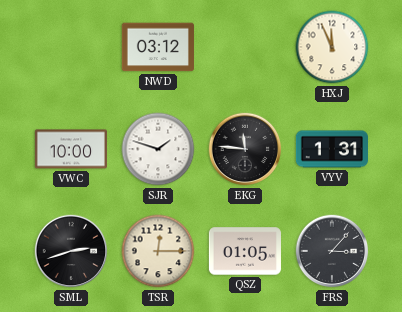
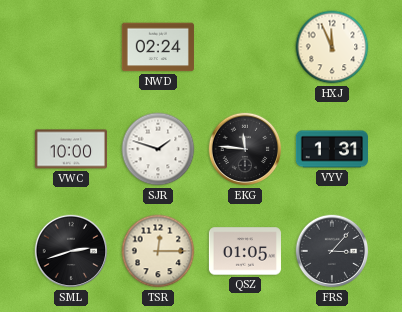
NWD: 03:12 -> 02:24 (158, 47)
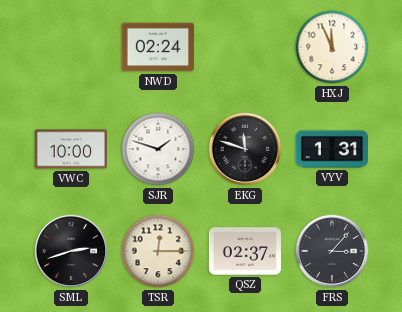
EKG: 11:46 -> 11:48 (245, 149)
QSZ: 01:05 -> 02:37 (245, 251)
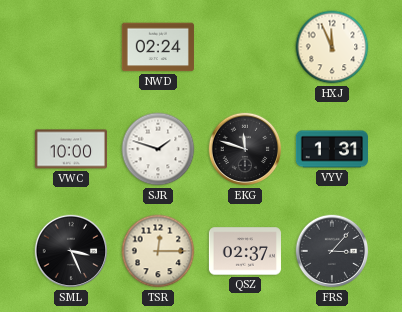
SML: 2:42 -> 3:26 (71, 251)
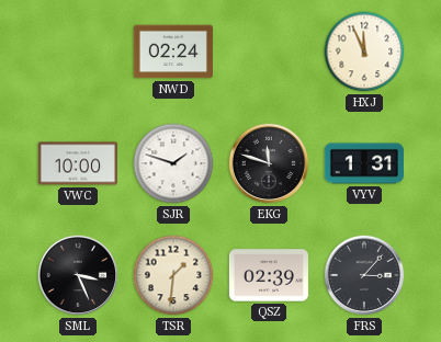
TSR: 12:15 -> 1:31 (173, 275)
QSZ: 02:37 -> 02:39 (269, 275)
